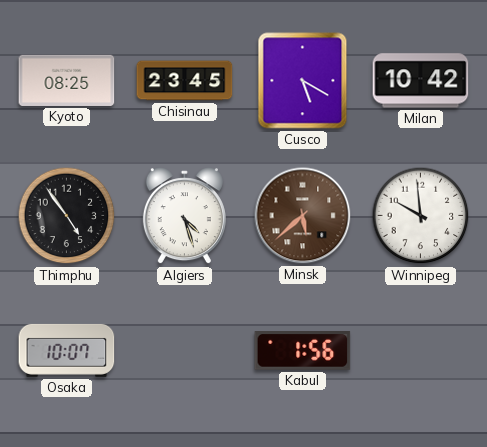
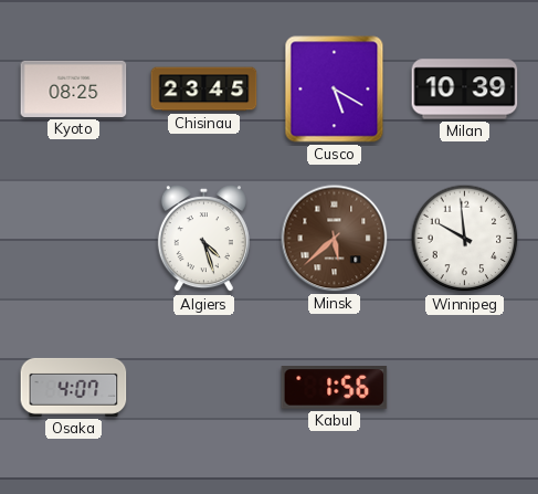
Milan: 10:42 -> 10:39 (465, 90)
Thimphu: 4:54 -> none (67, 216)
Osaka: 10:07 -> 4:07 (74, 387)
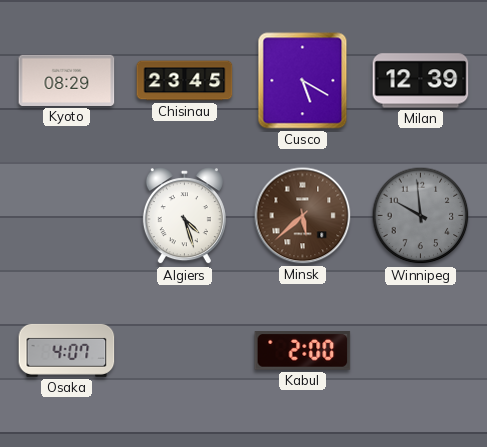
Kyoto: 08:25 -> 08:29 (67, 80)
Milan: 10:39 -> 12:39 (421, 81)
Winnipeg dial: white -> grey (421, 216)
Kabul: 1:56 -> 2:00 (303, 351)
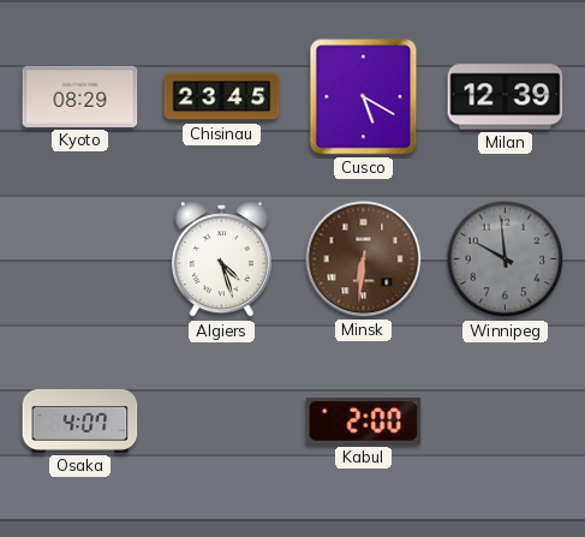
Minsk: 5:38 -> 6:31 (364, 259)
